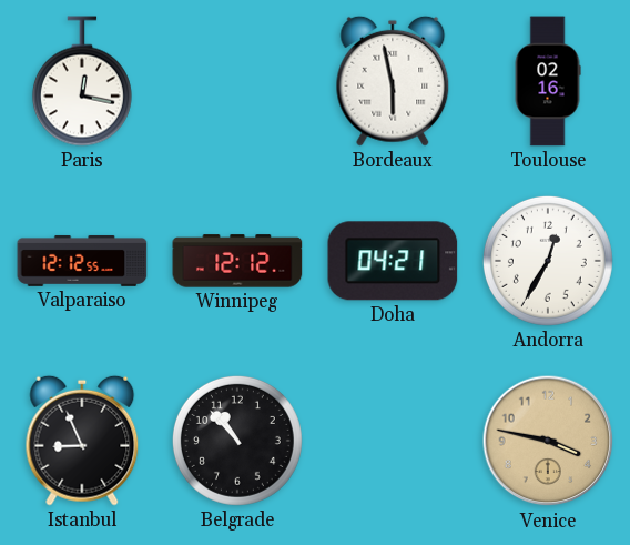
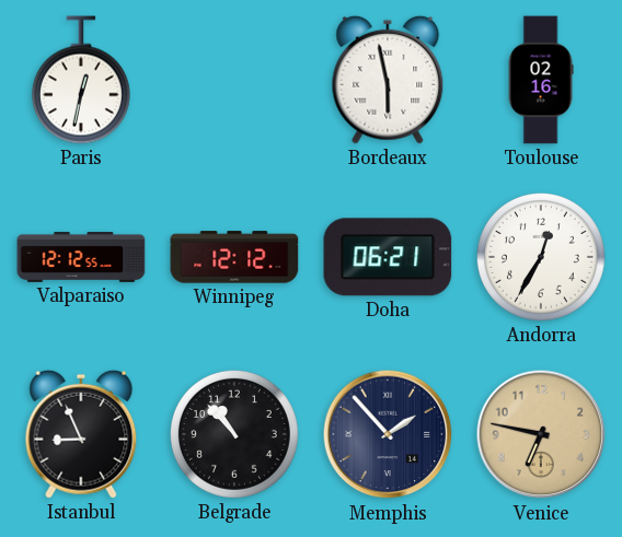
Paris: 12:17 -> 12:32 (81, 80)
Doha: 04:21 -> 06:21 (388, 257)
Memphis: none -> 1:53 (388, 434)
Venice: 3:47 -> 6:47 (541, 434)
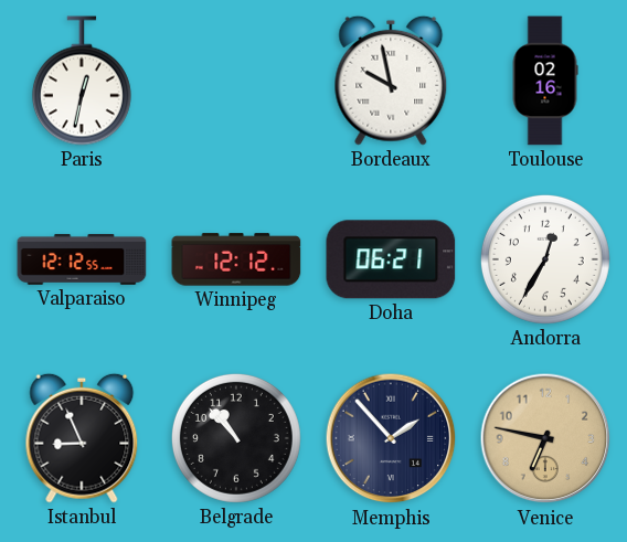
Bordeaux: 5:58 -> 9:58 (391, 81)
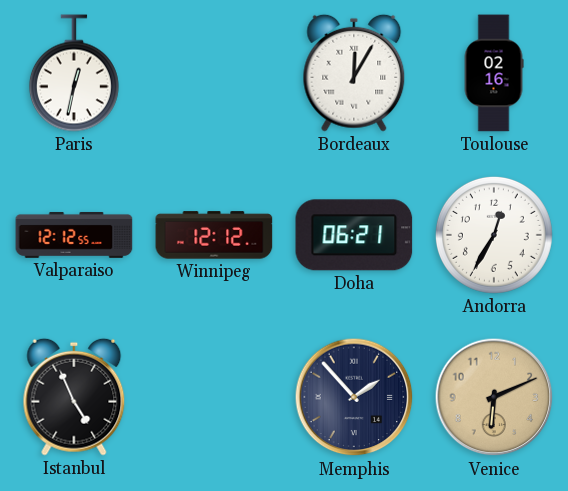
Bordeaux: 9:58 -> 12:05 (354, 73)
Istanbul: 8:56 -> 4:56 (74, 397)
Belgrade: 10:53 -> none (236, 438)
Venice: 6:47 -> 6:11 (494, 397)
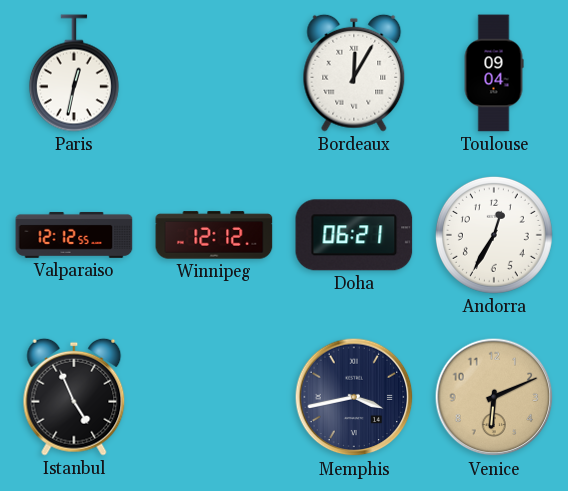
Toulouse: 02:16 -> 09:04 (494, 73)
Memphis: 1:53 -> 3:43 (354, 397)
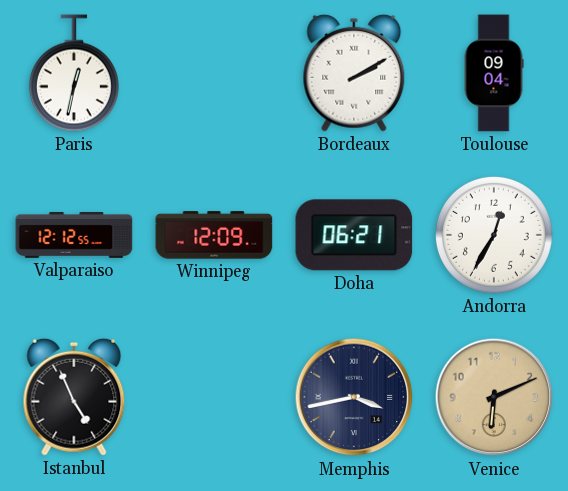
Bordeaux: 12:05 -> 2:10 (354, 73)
Winnipeg: 12:12 -> 12:09 (214, 235)
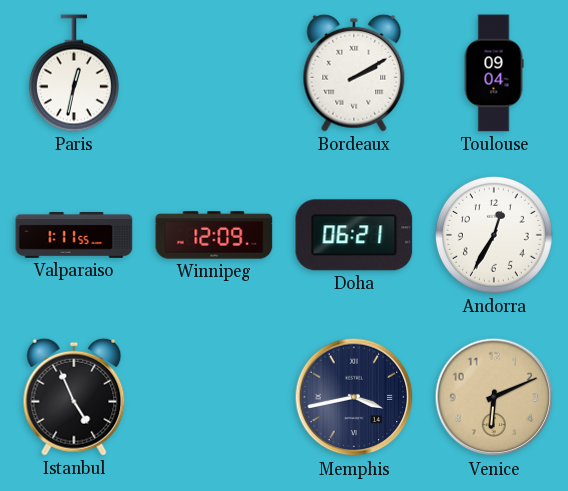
Valparaiso: 12:12 -> 1:11 (74, 235)
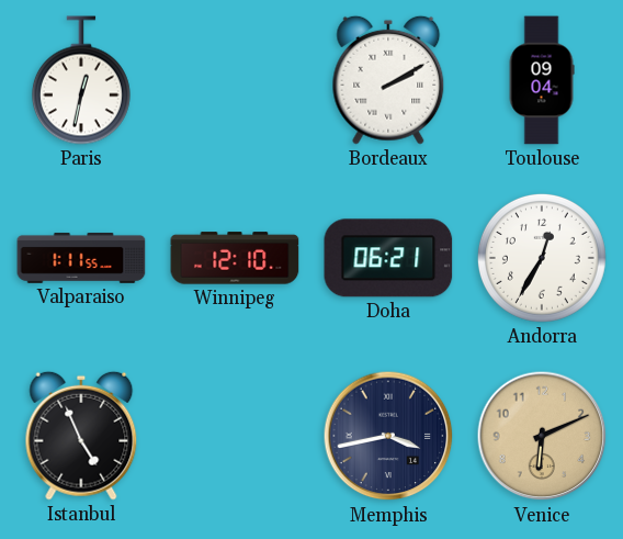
Winnipeg: 12:09 -> 12:10 (235, 258)
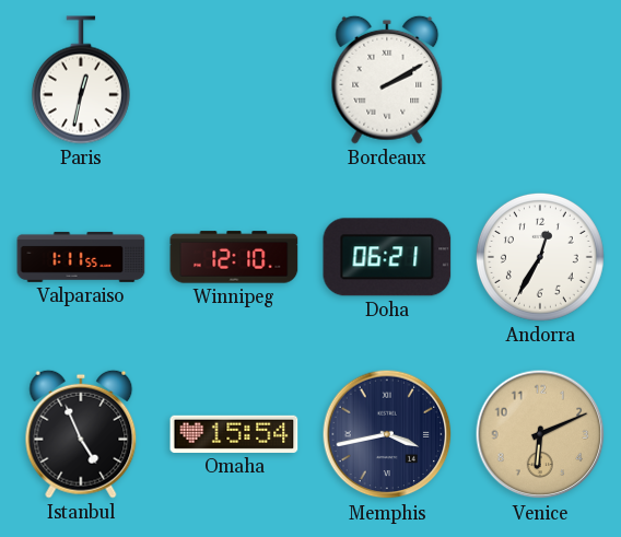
Toulouse: 09:04 -> none (542, 80)
Omaha: none -> 15:54 (234, 434)
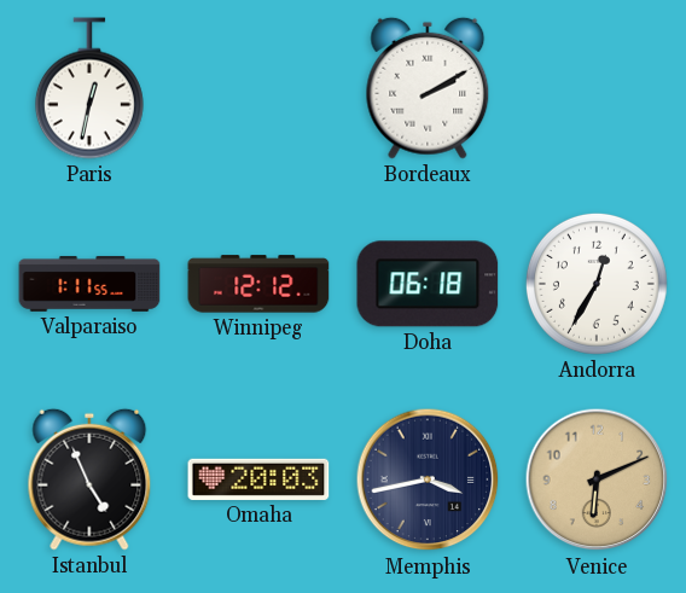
Winnipeg: 12:10 -> 12:12 (258, 284)
Doha: 06:21 -> 06:18 (428, 284)
Omaha: 15:54 -> 20:03 (258, 479)
